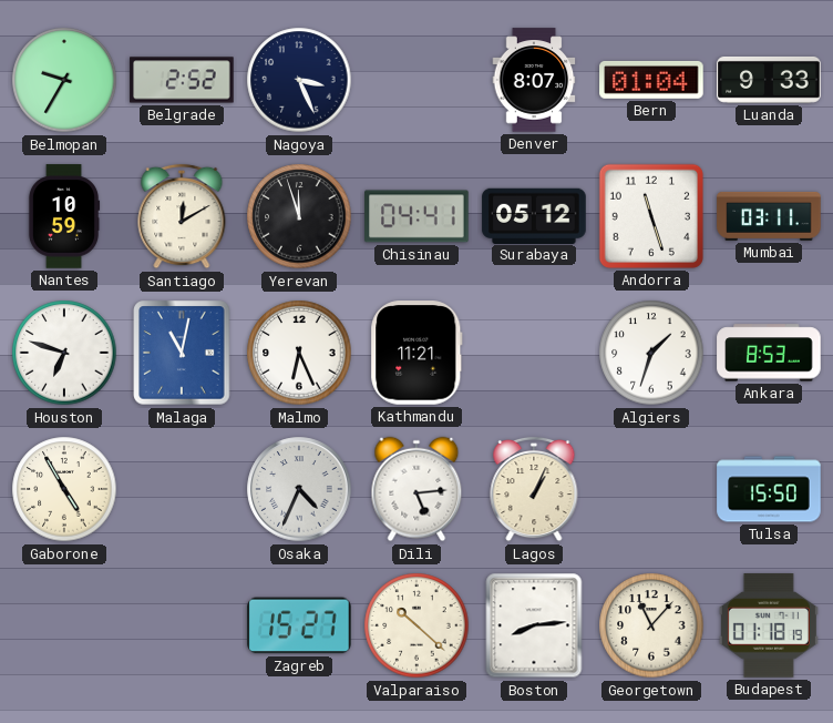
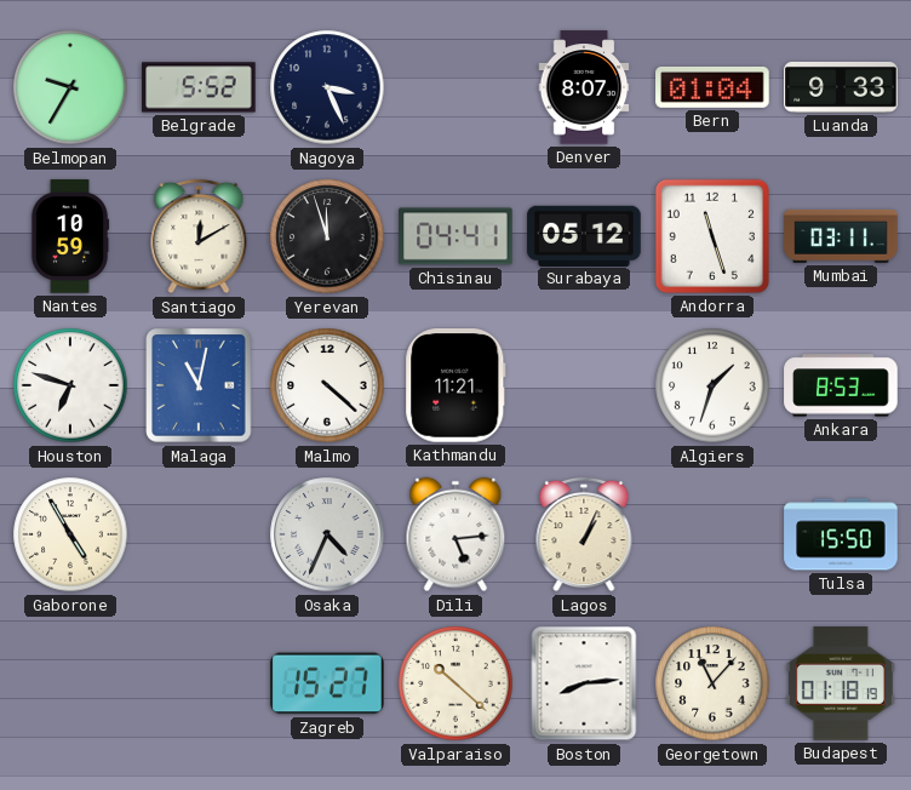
Belgrade: 2:52 -> 5:52 (199, 87)
Malmo: 6:26 -> 4:22 (327, 385)
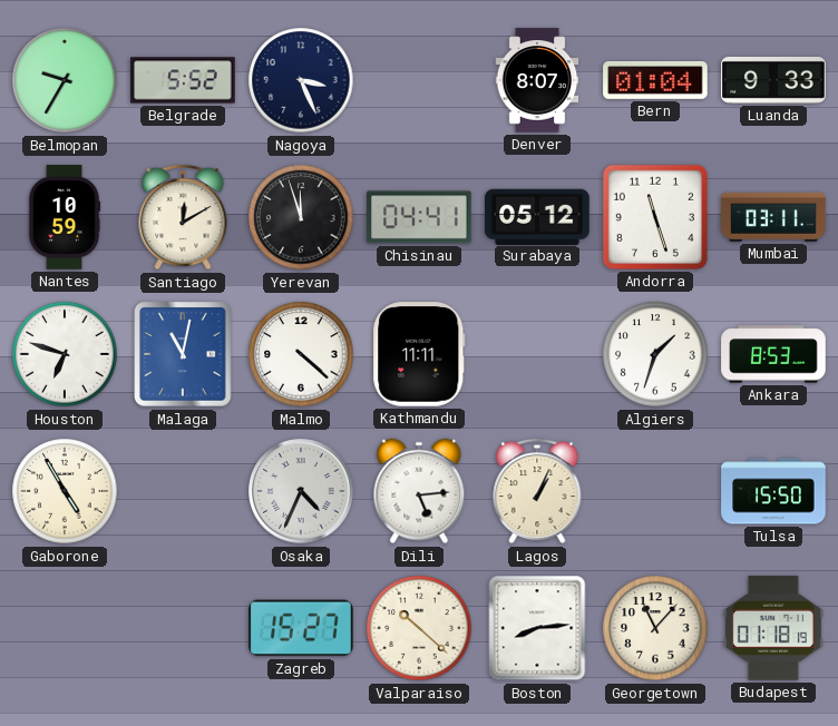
Kathmandu: 11:21 -> 11:11 (419, 354)
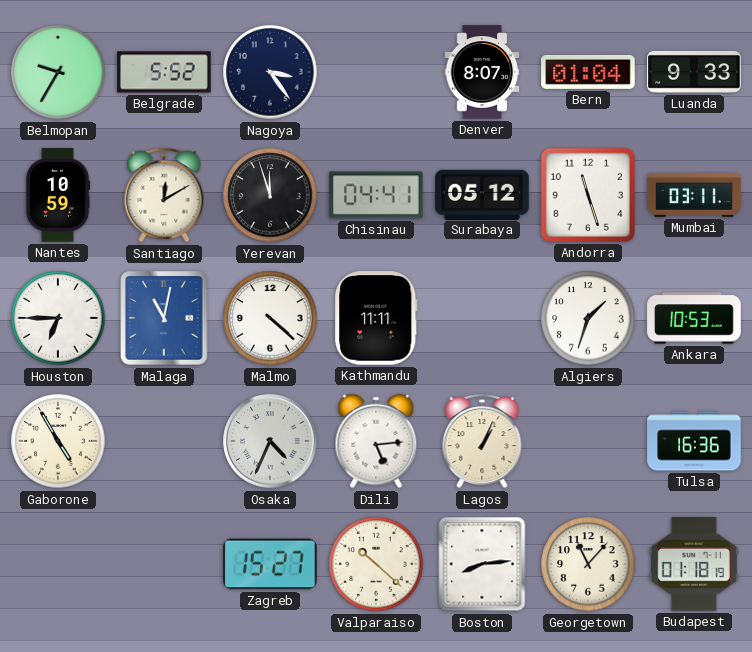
Nagoya: 3:26 -> 3:24 (270, 72)
Houston: 6:48 -> 6:45 (58, 318)
Ankara: 8:53 -> 10:53 (694, 318)
Tulsa: 15:50 -> 16:36 (694, 441)
